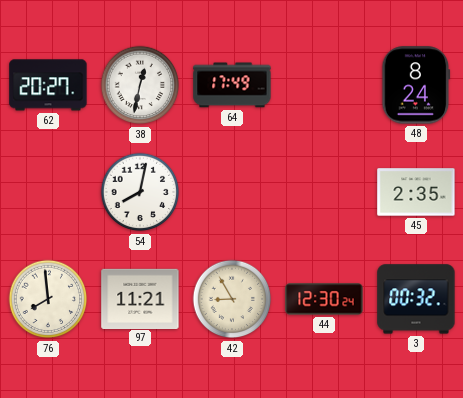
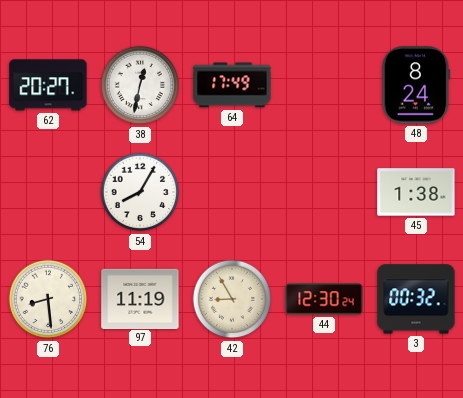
54: 8:02 -> 8:05 (140, 192)
45: 2:35 -> 1:38 (416, 192)
76: 7:59 -> 8:29 (48, 299)
97: 11:21 -> 11:19 (140, 298)
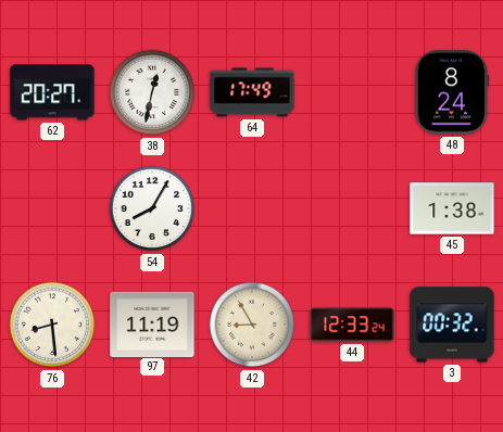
44: 12:30 -> 12:33 (352, 325)
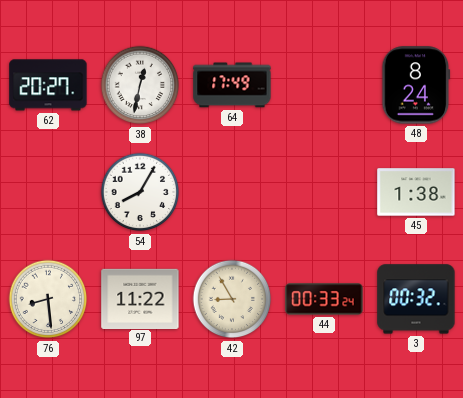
97: 11:19 -> 11:22 (140, 298)
44: 12:33 -> 00:33 (324, 299)
